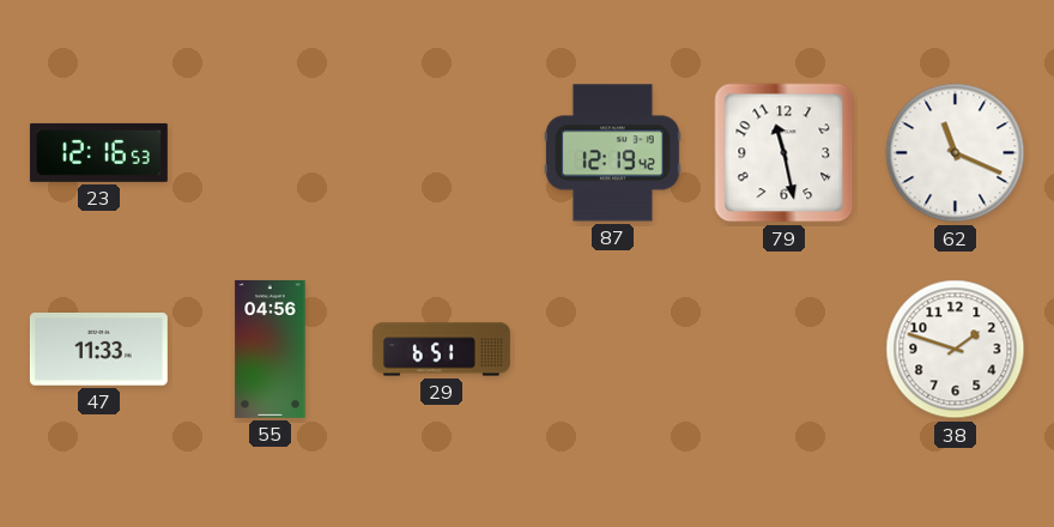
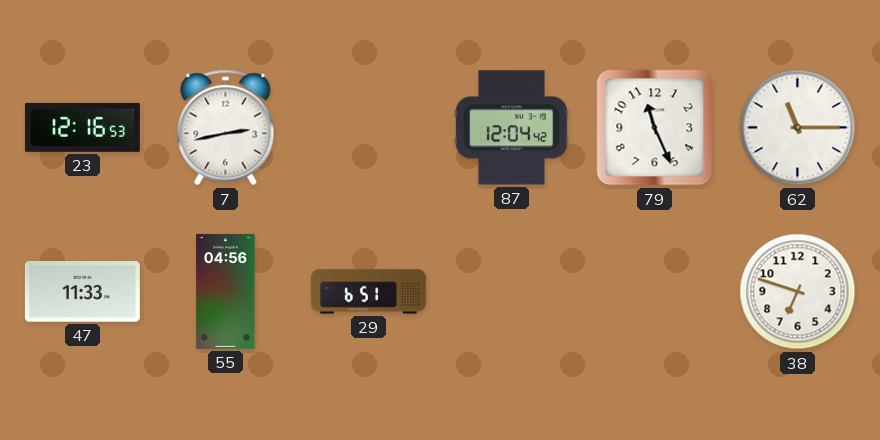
7: none -> 2:43 (226, 128)
87: 12:19 -> 12:04 (511, 128)
79: 11:28 -> 11:26 (655, 128)
62: 11:19 -> 11:15 (798, 128)
38: 1:48 -> 6:48 (798, 292)
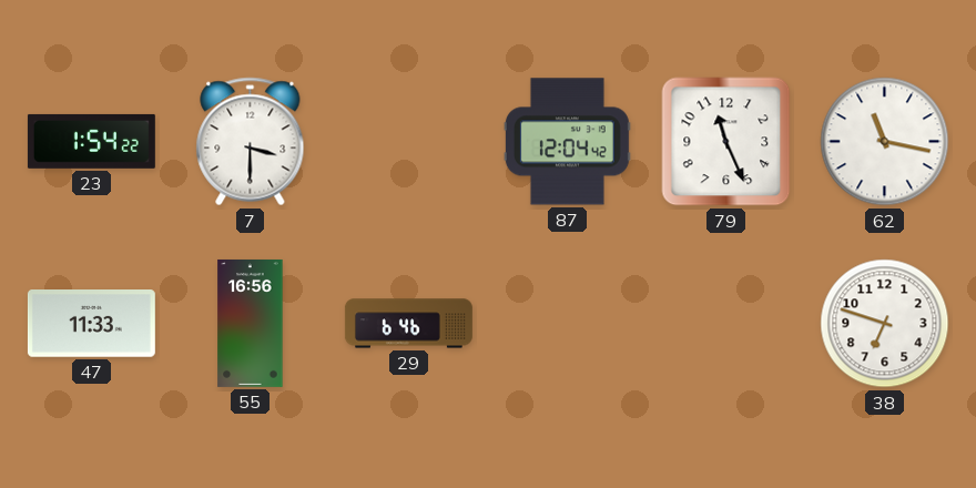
23: 12:16 -> 1:54 (91, 141)
7: 2:43 -> 3:30 (251, 142)
62: 11:15 -> 11:17 (885, 142)
55: 04:56 -> 16:56 (251, 323)
29: 6:51 -> 6:46 (408, 324)
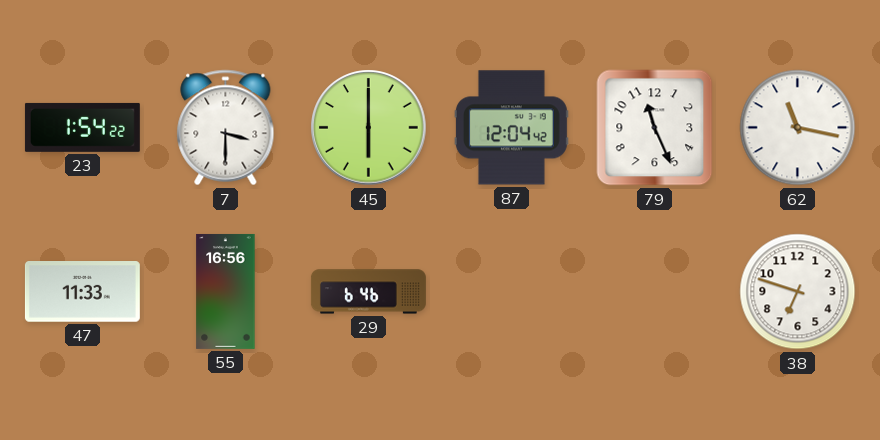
45: none -> 6:00 (369, 128)
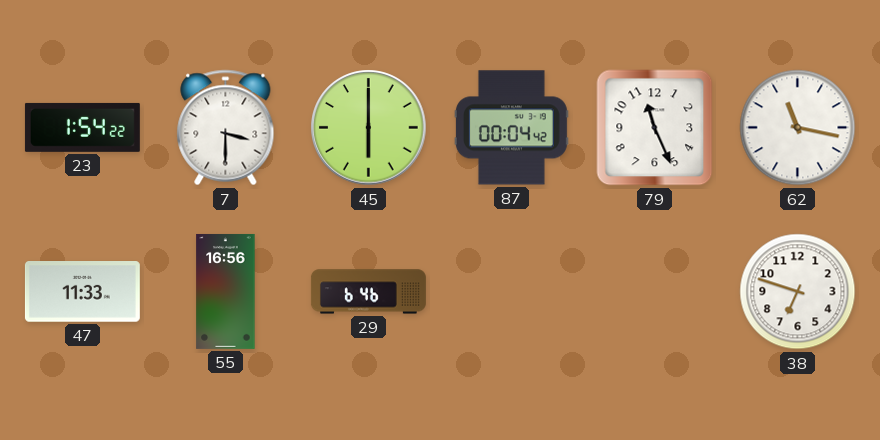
87: 12:04 -> 00:04 (511, 128)
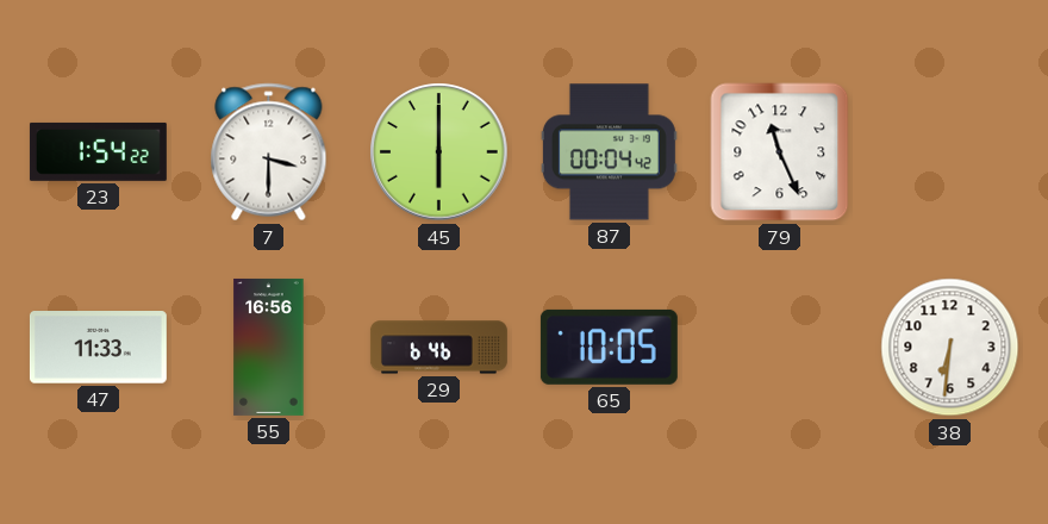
62: 11:17 -> none (798, 128)
65: none -> 10:05 (609, 347)
38: 6:48 -> 6:31 (950, 348)
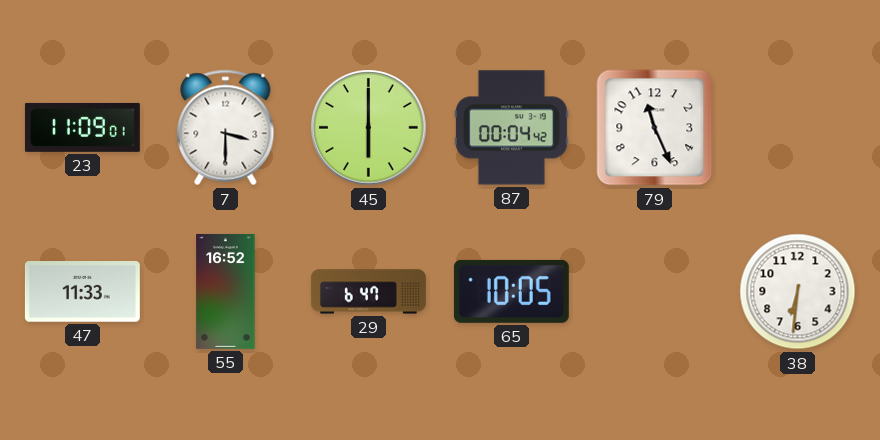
23: 1:54 -> 11:09 (82, 127)
55: 16:56 -> 16:52 (226, 291)
29: 6:46 -> 6:47 (368, 292)
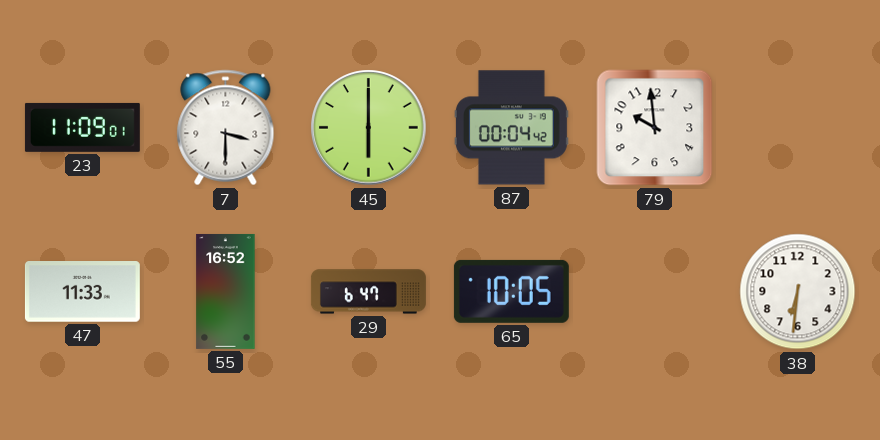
79: 11:26 -> 9:59 (655, 128)
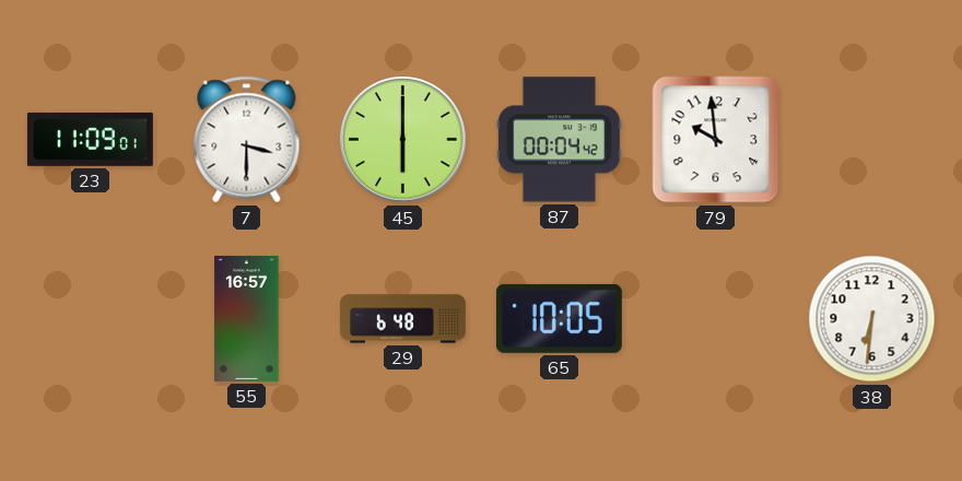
47: 11:33 -> none (82, 292)
55: 16:52 -> 16:57 (247, 318)
29: 6:47 -> 6:48 (402, 319)
